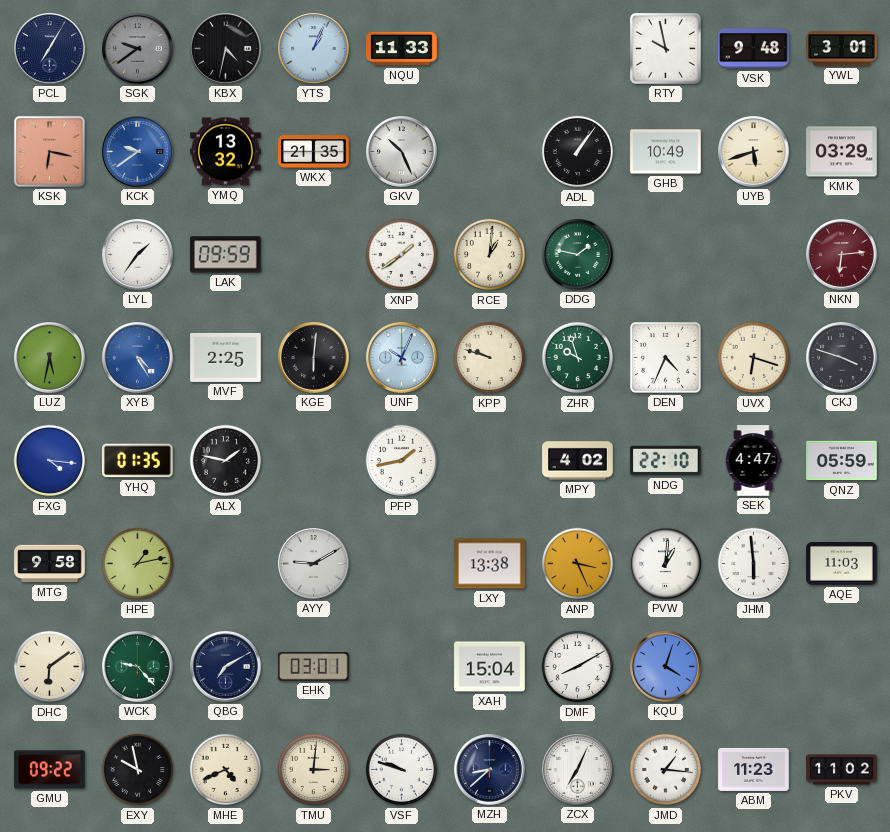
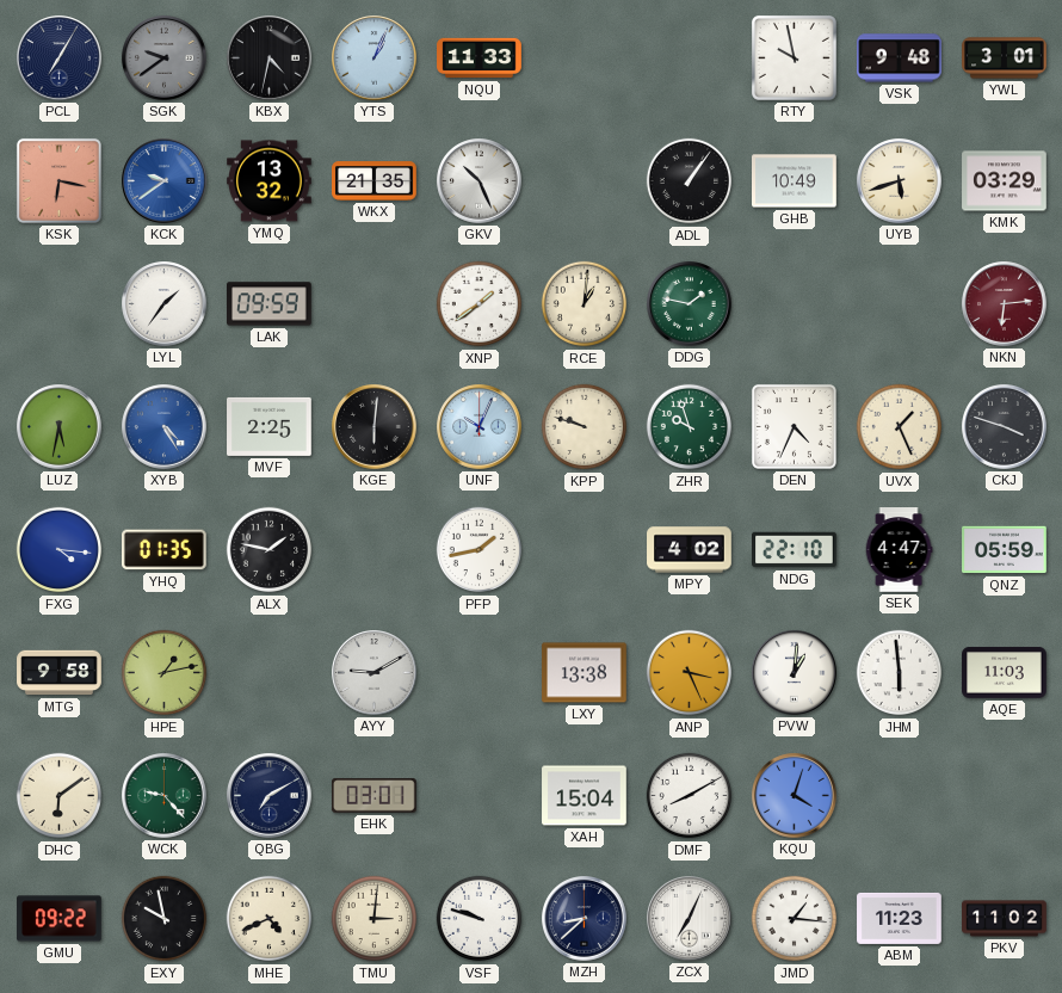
UVX: 6:18 -> 1:26 (900, 427)
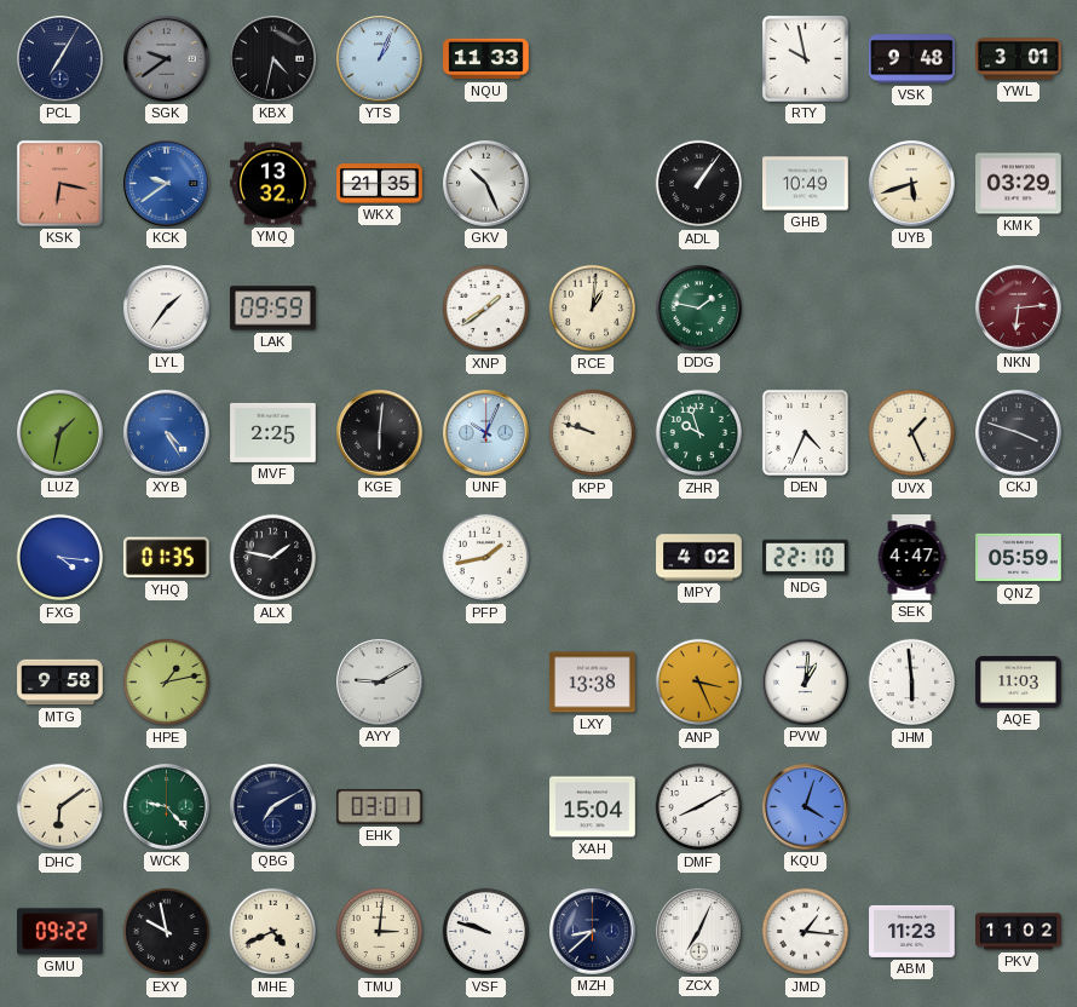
LUZ: 5:32 -> 1:32 (61, 433)
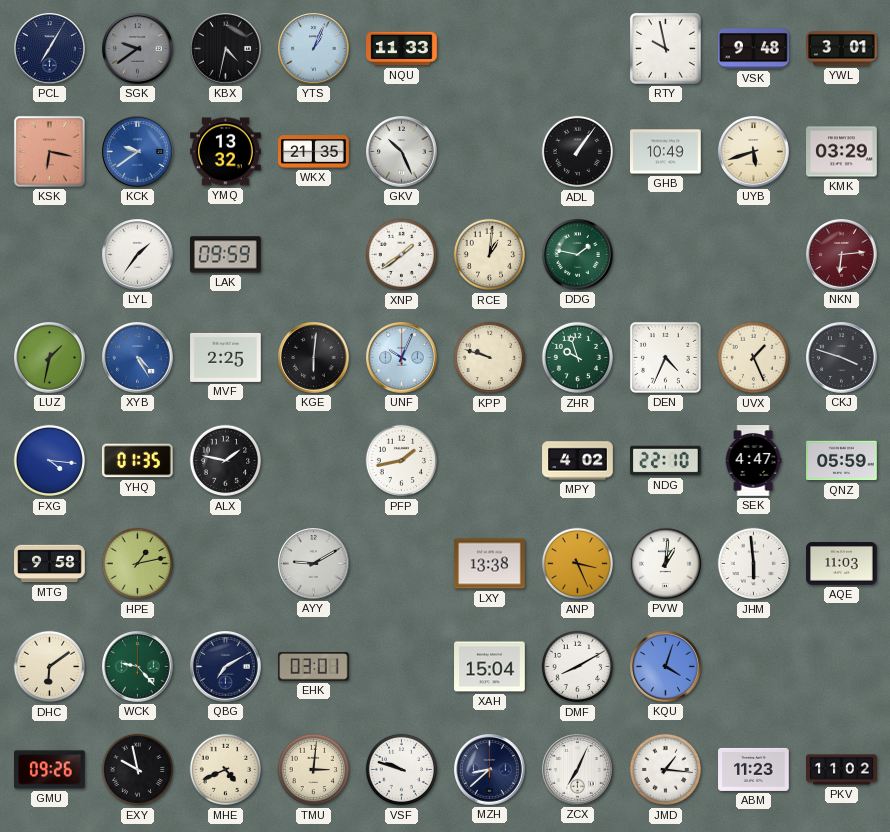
GMU: 09:22 -> 09:26 (50, 770)
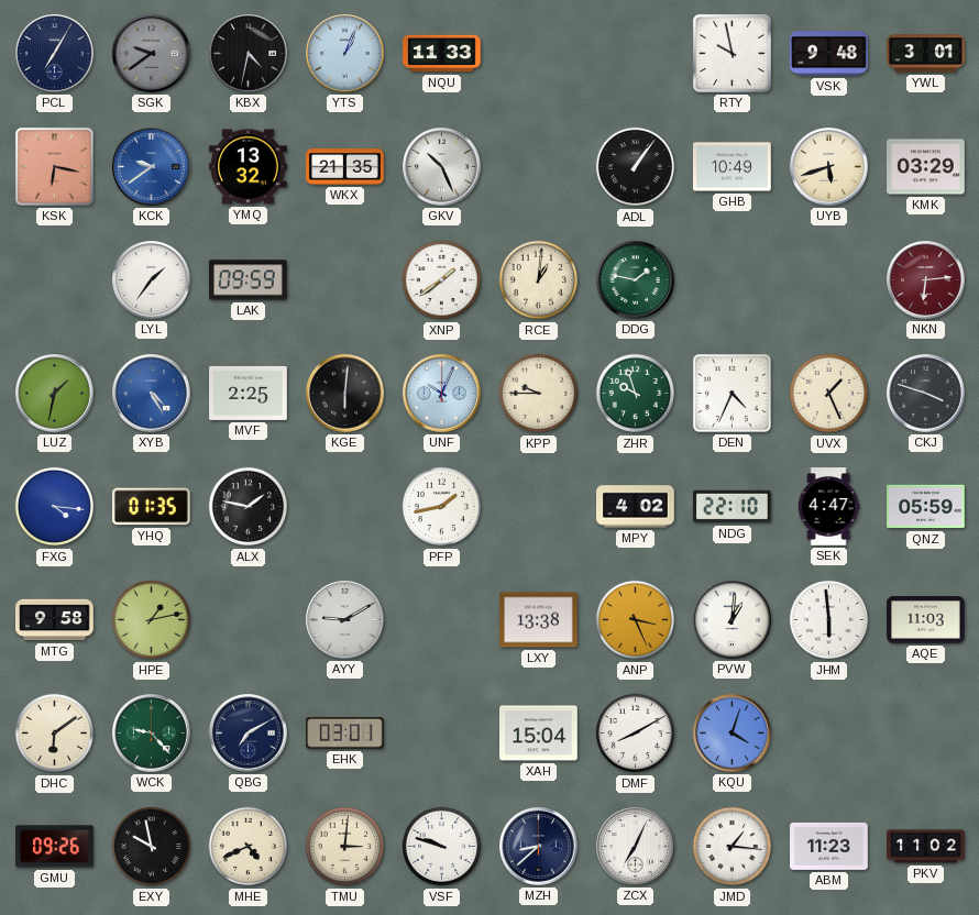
KPP: 9:48 -> 9:45 (539, 394)
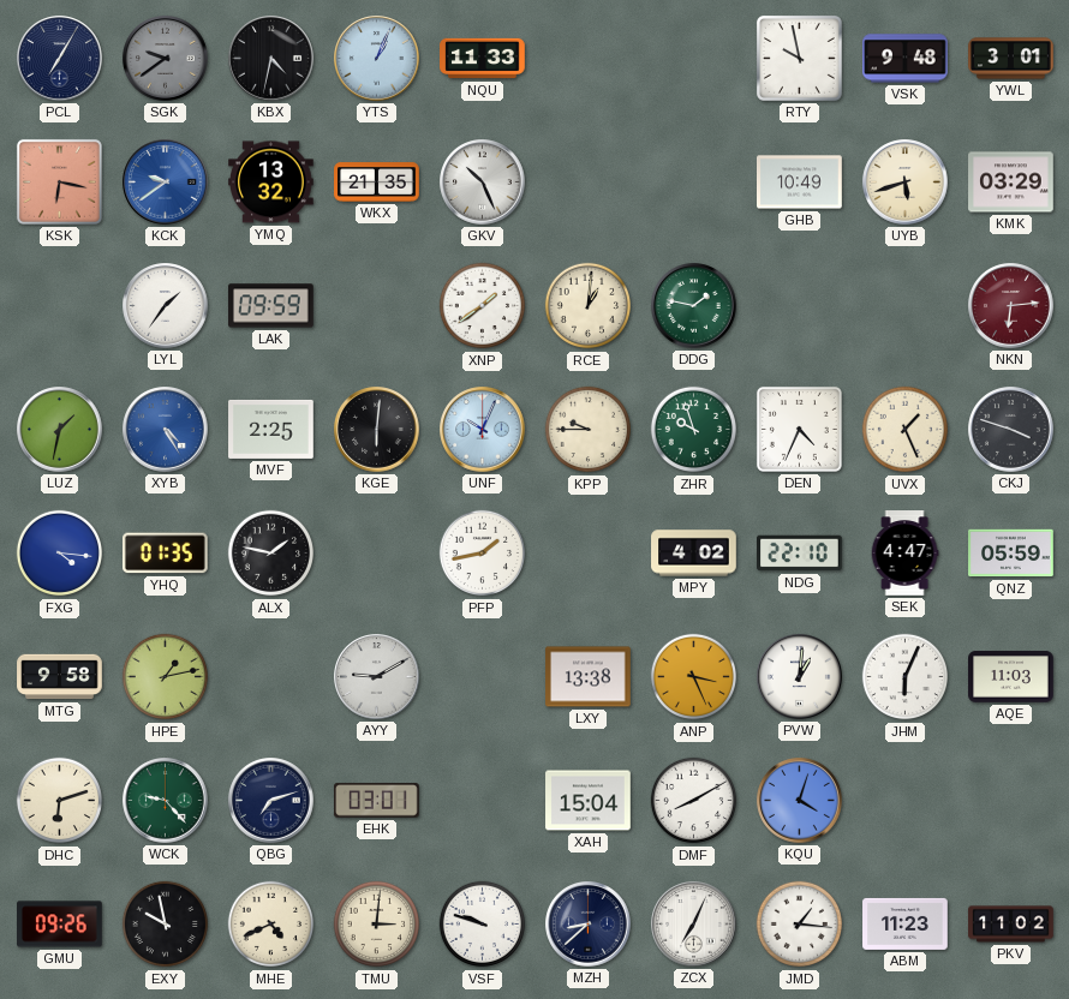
ADL: 1:06 -> none (636, 167)
JHM: 5:59 -> 6:04 (906, 677)
DHC: 6:09 -> 6:12 (60, 801)
QBG: 7:10 -> 7:12 (271, 801)
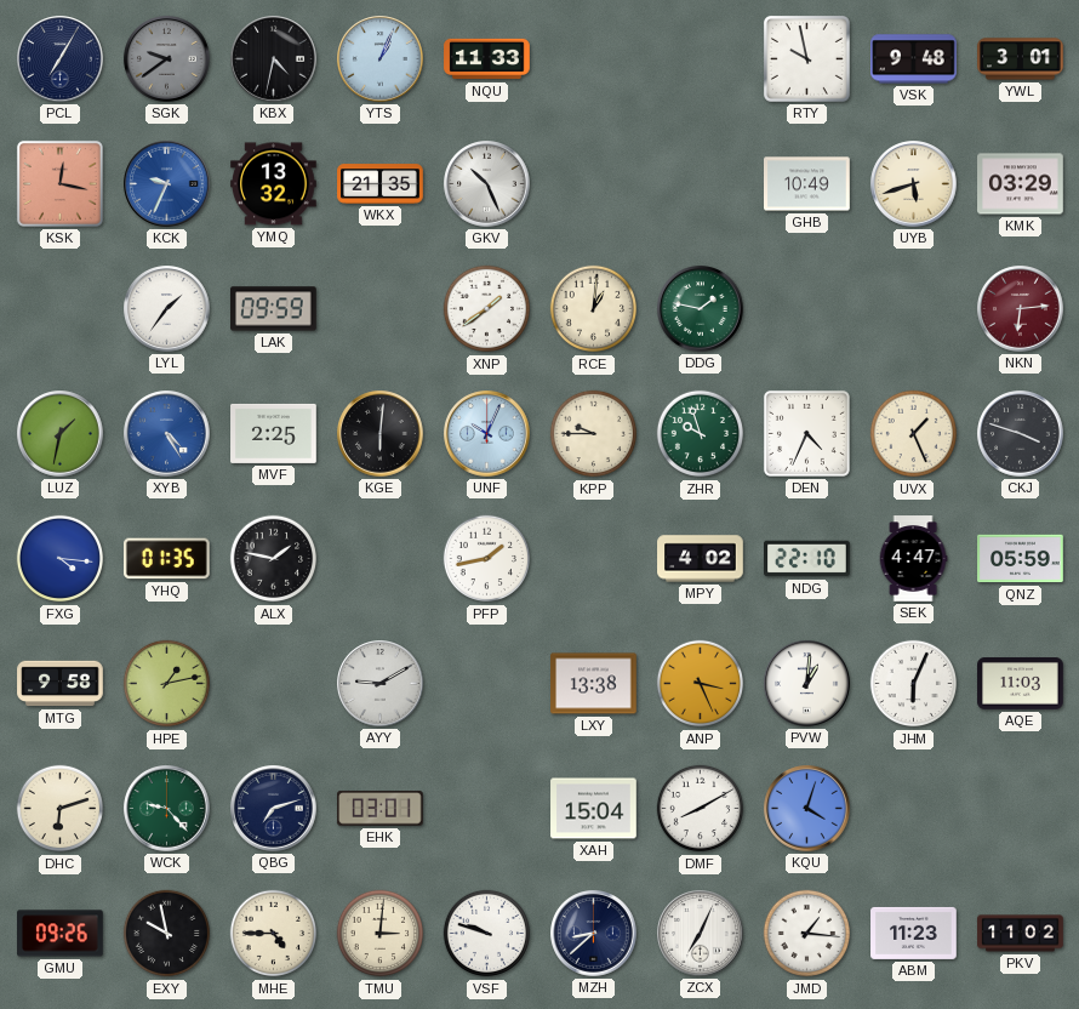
KSK: 6:17 -> 12:17 (59, 183)
KCK: 9:39 -> 9:34 (167, 184)
MHE: 4:41 -> 4:45 (274, 934)
